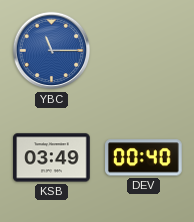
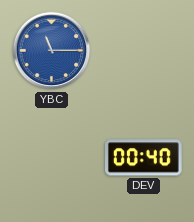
KSB: 03:49 -> none (52, 158)
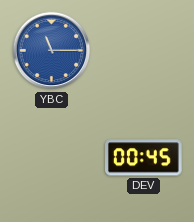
DEV: 00:40 -> 00:45 (144, 158)
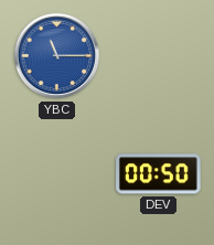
DEV: 00:45 -> 00:50 (159, 174)
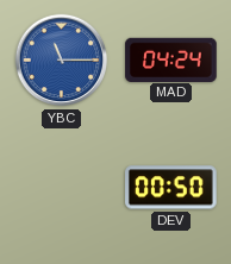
MAD: none -> 04:24 (171, 59)
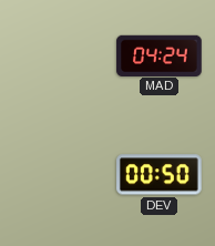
YBC: 11:15 -> none (62, 61)
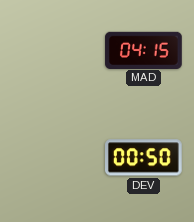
MAD: 04:24 -> 04:15 (144, 50)
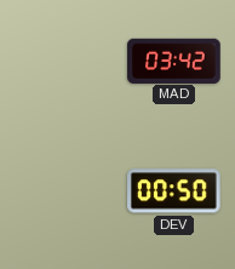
MAD: 04:15 -> 03:42 (174, 61)
